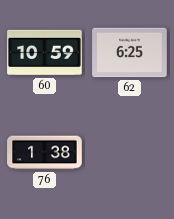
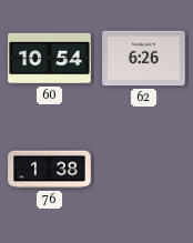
60: 10:59 -> 10:54 (50, 59)
62: 6:25 -> 6:26 (144, 59)
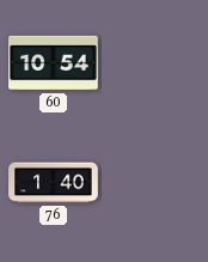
62: 6:26 -> none (144, 59)
76: 1:38 -> 1:40 (54, 183)
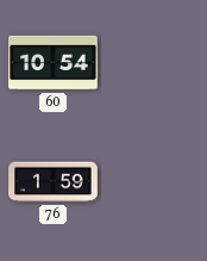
76: 1:40 -> 1:59 (54, 182)
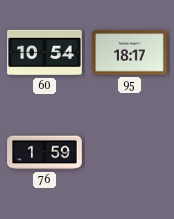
95: none -> 18:17 (130, 53)
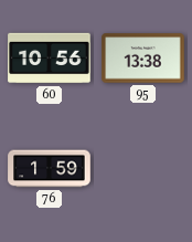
60: 10:54 -> 10:56 (50, 59)
95: 18:17 -> 13:38 (143, 59)
